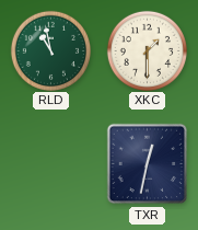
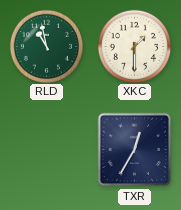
TXR: 12:32 -> 12:35 (135, 150)
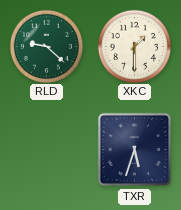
RLD: 10:58 -> 9:22 (46, 46)
TXR: 12:35 -> 5:33 (135, 150)
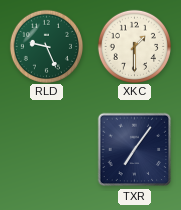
RLD: 9:22 -> 9:26 (46, 46)
TXR: 5:33 -> 7:06 (135, 150)
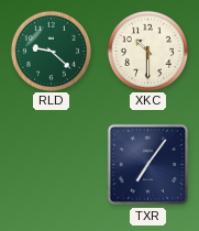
RLD: 9:26 -> 9:22 (51, 51)
XKC: 1:30 -> 10:30 (147, 51)
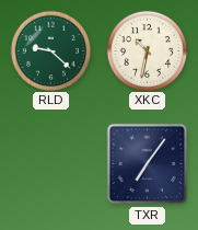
XKC: 10:30 -> 10:32 (147, 50)
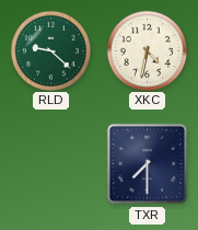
XKC: 10:32 -> 4:32 (147, 50)
TXR: 7:06 -> 7:30 (148, 164)
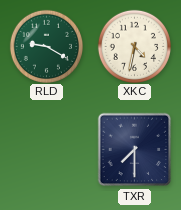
RLD: 9:22 -> 9:20 (46, 46)
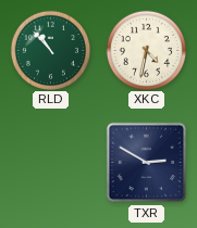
RLD: 9:20 -> 10:53 (50, 50)
TXR: 7:30 -> 2:50 (147, 163)
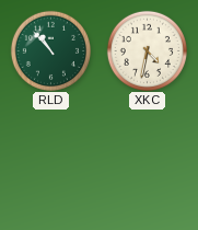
TXR: 2:50 -> none (147, 163)
